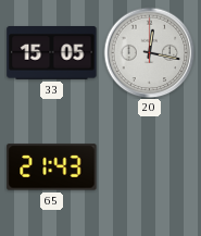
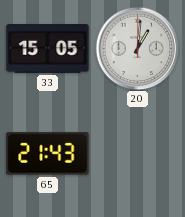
20: 12:17 -> 1:01 (137, 48)
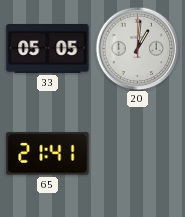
33: 15:05 -> 05:05 (48, 49)
65: 21:43 -> 21:41 (48, 154)
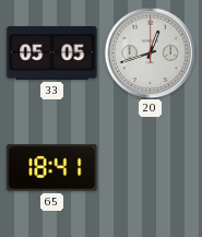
20: 1:01 -> 12:42 (150, 52)
65: 21:41 -> 18:41 (52, 168)
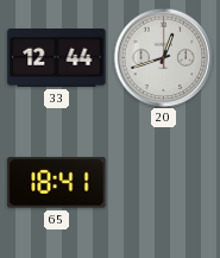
33: 05:05 -> 12:44 (57, 58)
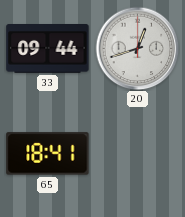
33: 12:44 -> 09:44 (48, 49)
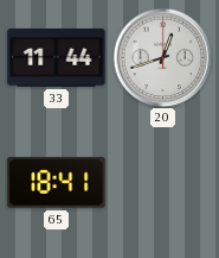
33: 09:44 -> 11:44 (57, 58)
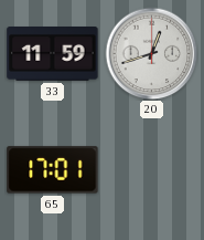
33: 11:44 -> 11:59 (53, 54)
65: 18:41 -> 17:01 (53, 170)
